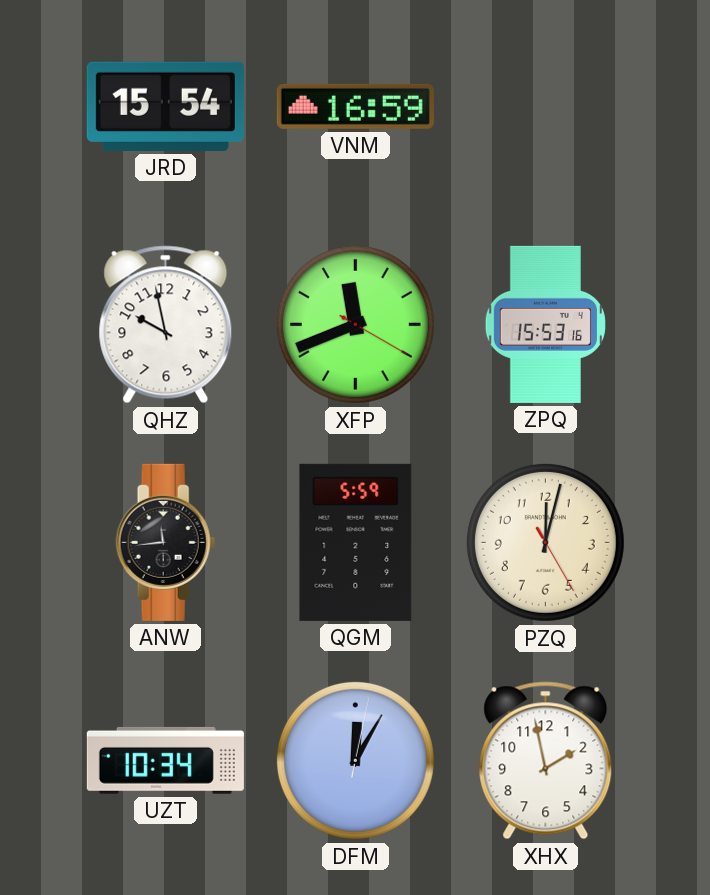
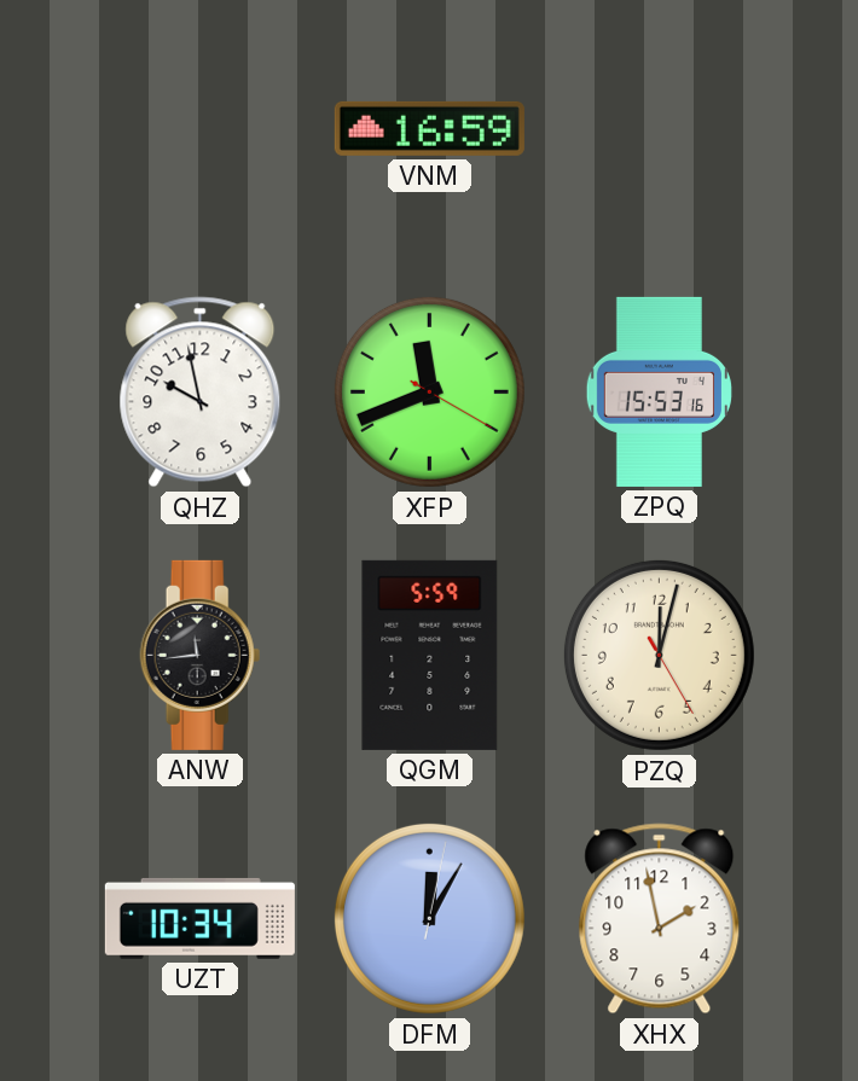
JRD: 15:54 -> none (165, 106)
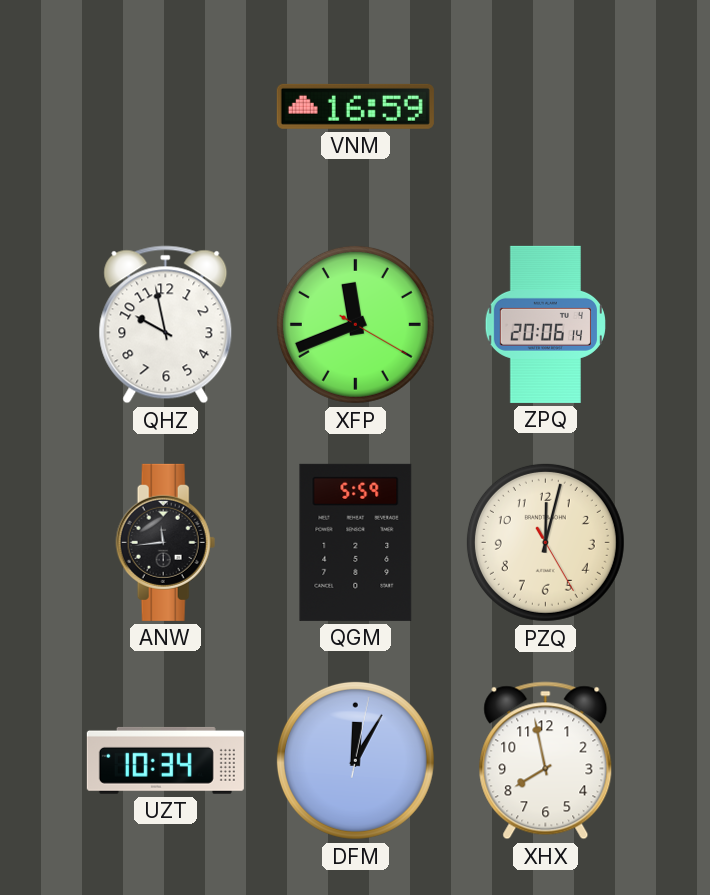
ZPQ: 15:53 -> 20:06 (545, 324)
XHX: 1:58 -> 7:58 (546, 761)
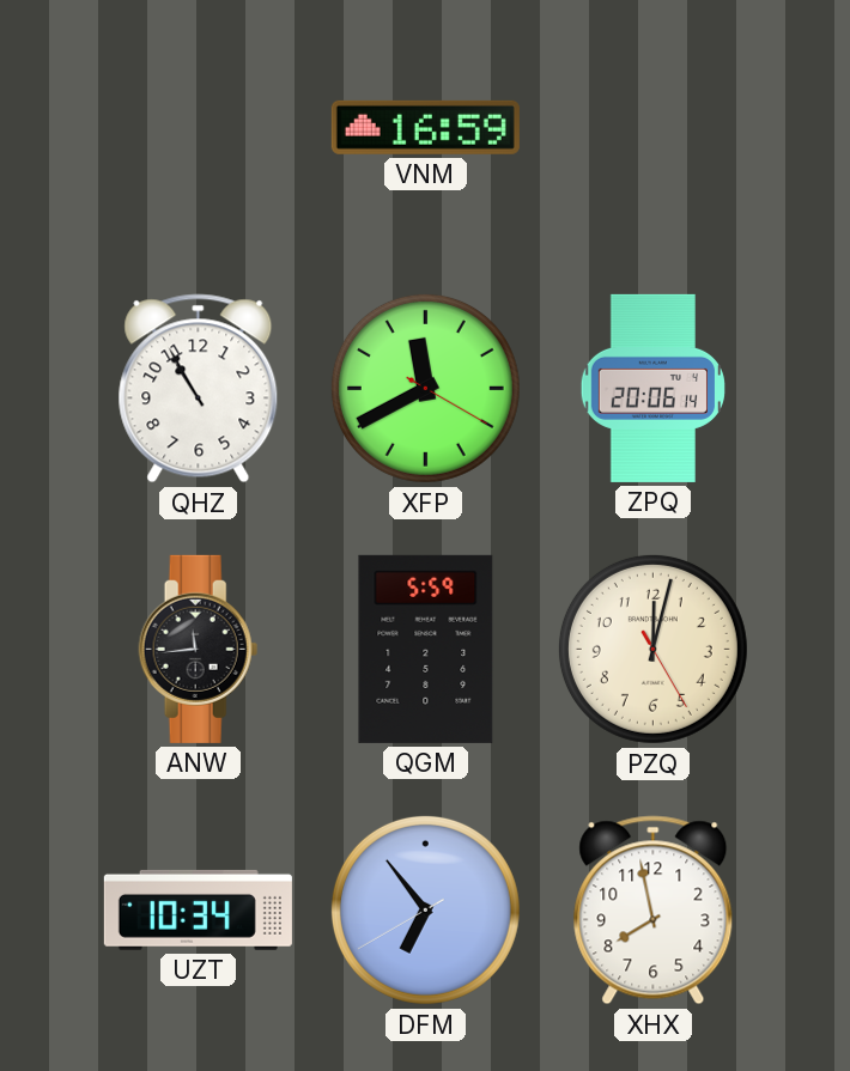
QHZ: 9:58 -> 10:55 (199, 389)
XFP: 11:41 -> 11:40 (425, 388)
DFM: 12:05 -> 6:53 (425, 909)
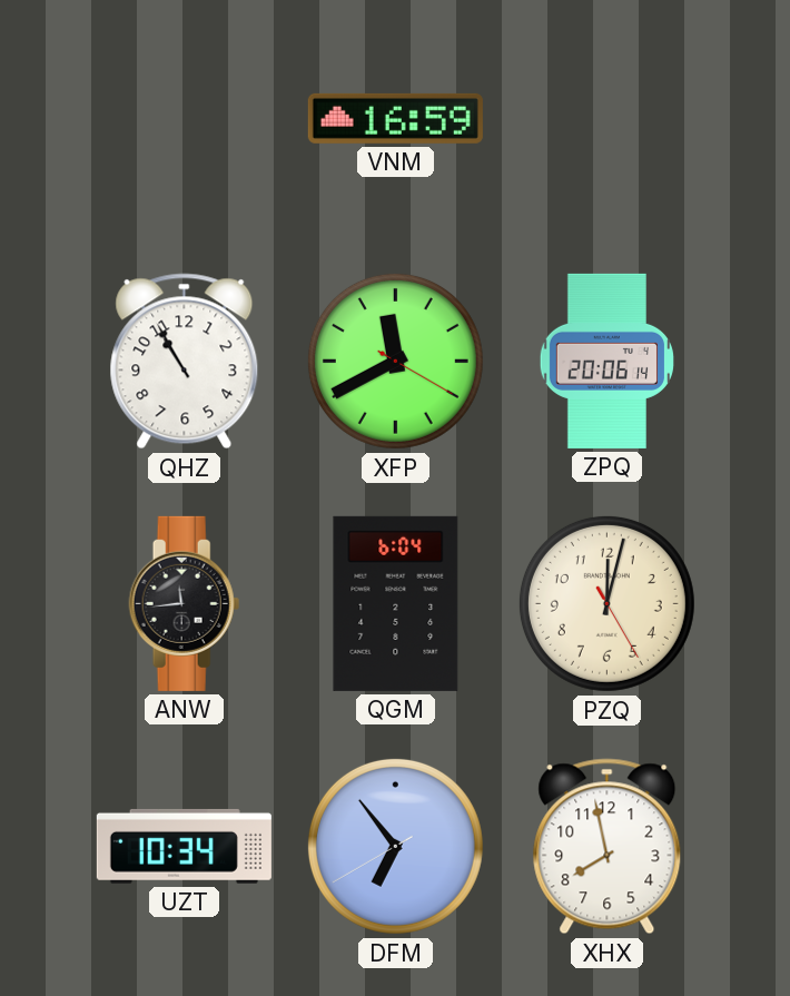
QGM: 5:59 -> 6:04 (396, 603)
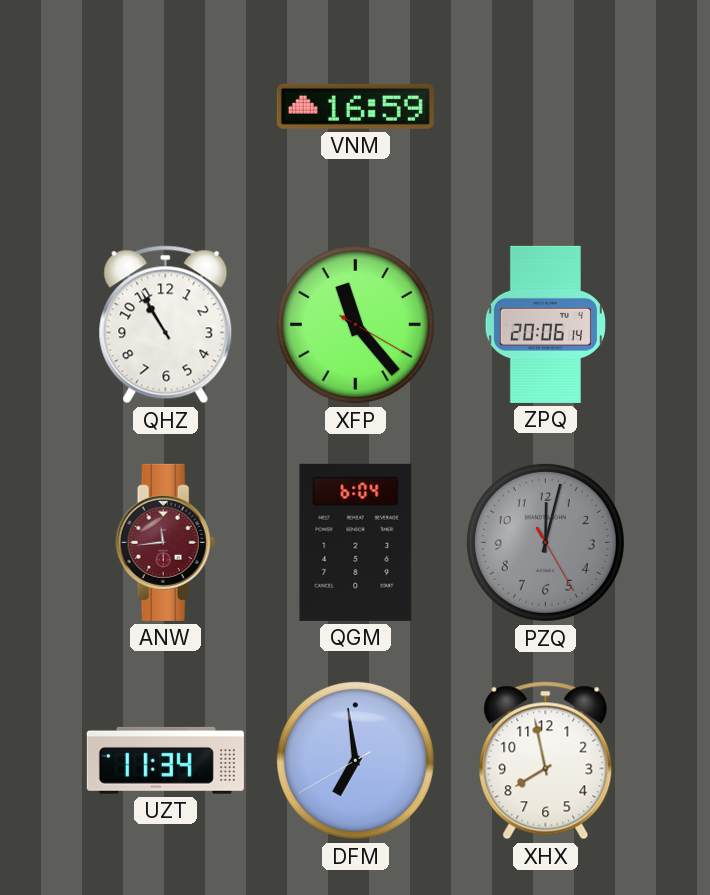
XFP: 11:40 -> 11:23 (355, 324)
ANW dial: black -> burgundy (166, 542)
PZQ dial: cream -> grey (545, 542)
UZT: 10:34 -> 11:34 (165, 760)
DFM: 6:53 -> 6:58 (355, 760)
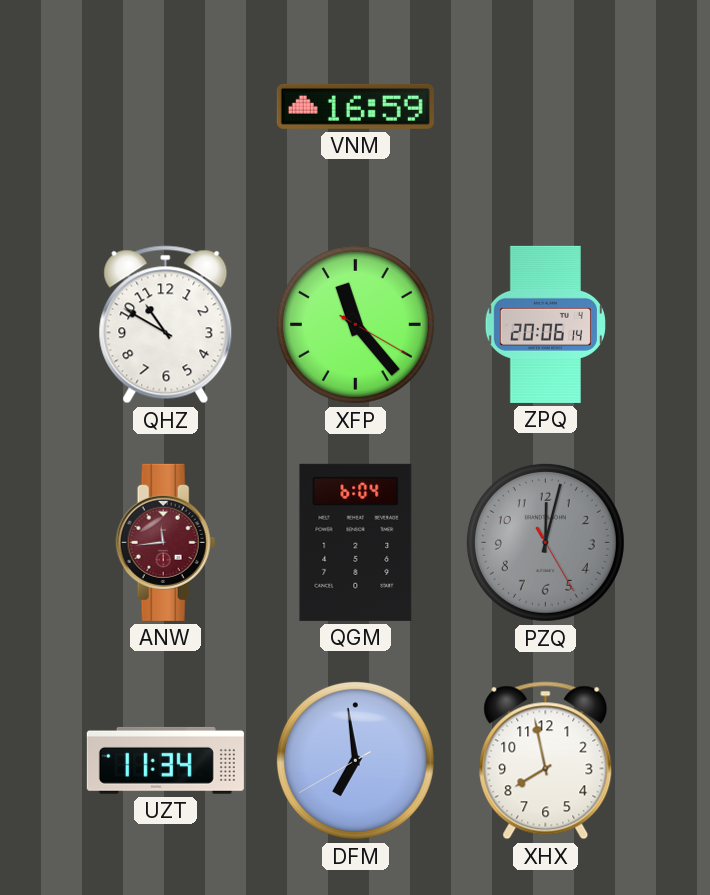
QHZ: 10:55 -> 10:50 (166, 325)
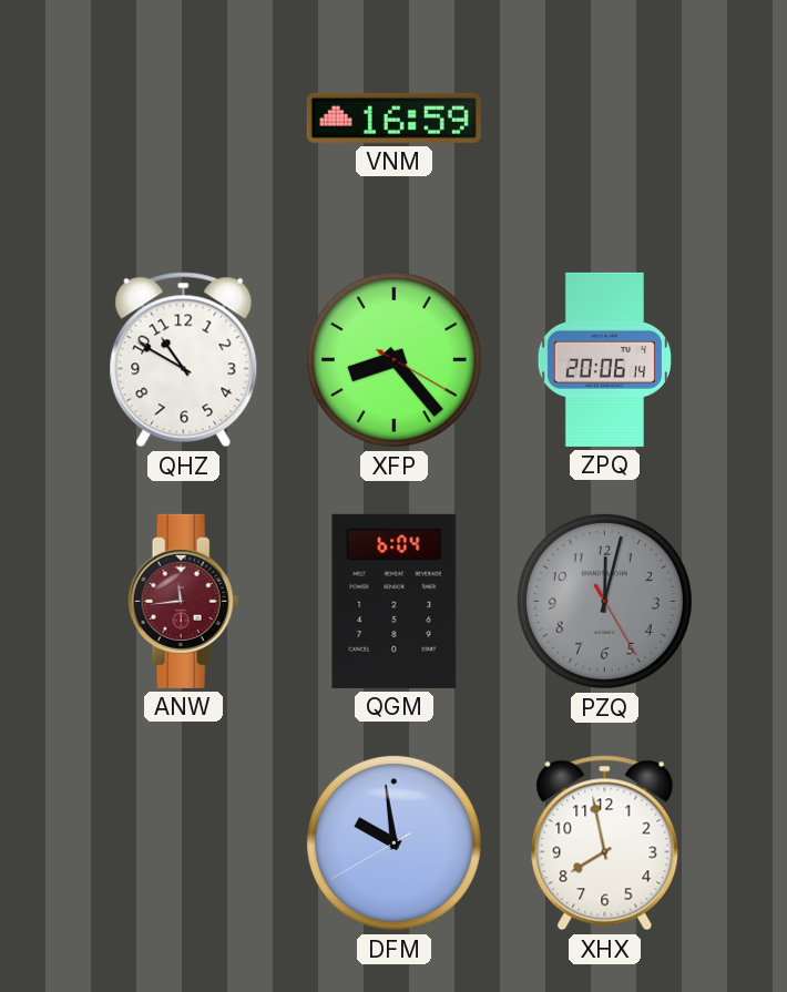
XFP: 11:23 -> 8:23 (393, 359)
UZT: 11:34 -> none (165, 760)
DFM: 6:58 -> 9:58 (393, 842)
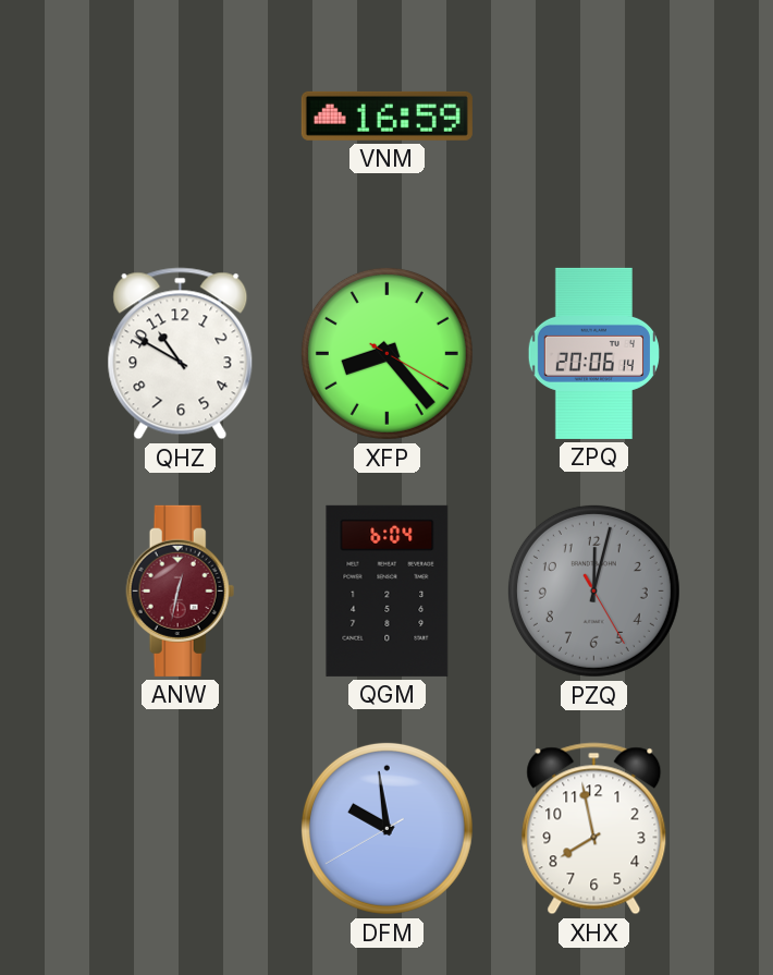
ANW: 11:44 -> 12:32 (181, 590)
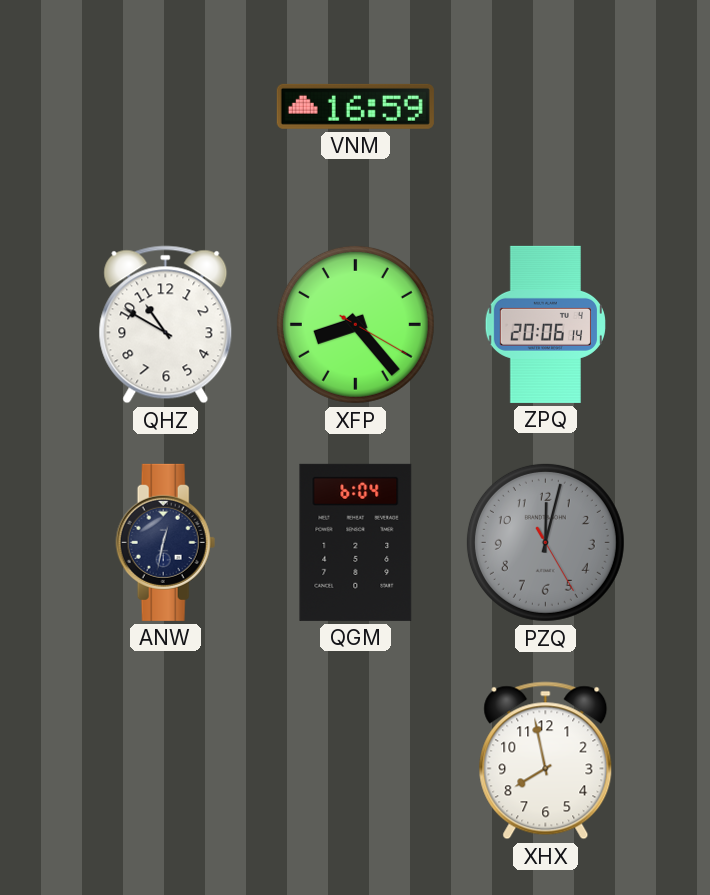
ANW dial: burgundy -> navy (166, 542)
DFM: 9:58 -> none (387, 828)
